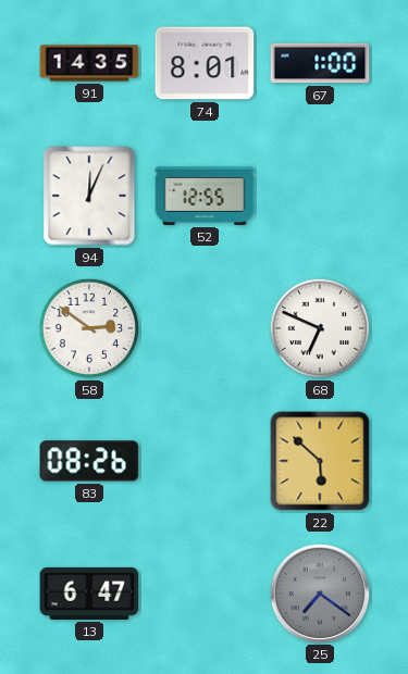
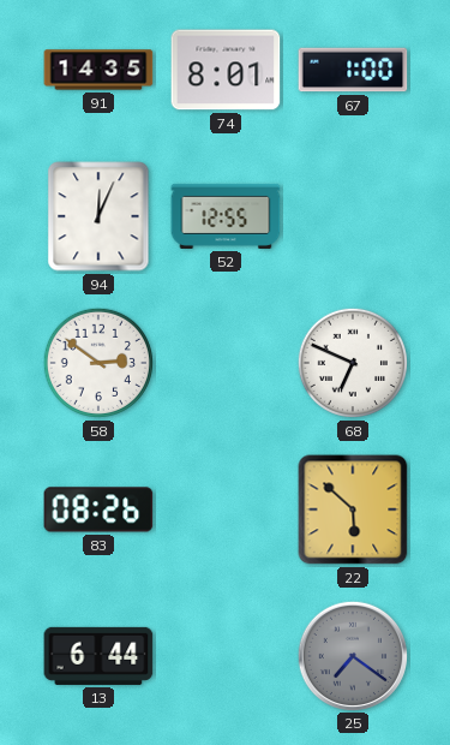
13: 6:47 -> 6:44 (98, 656)
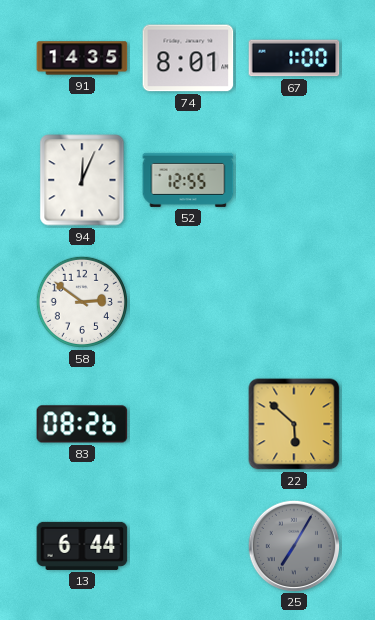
68: 6:49 -> none (353, 363)
25: 7:21 -> 7:05 (293, 545)
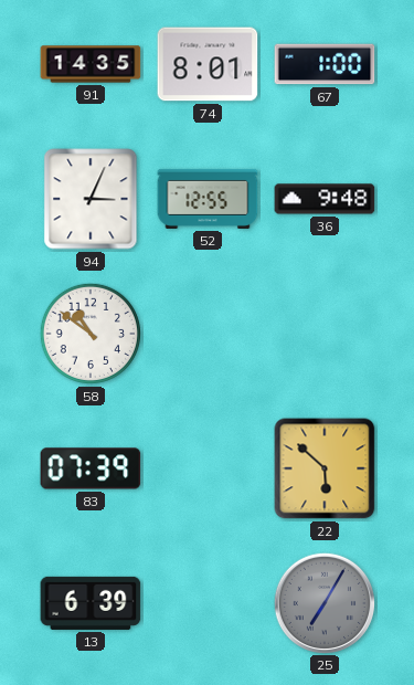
94: 12:04 -> 3:04 (91, 199)
36: none -> 9:48 (325, 199)
58: 2:51 -> 10:51 (91, 334)
83: 08:26 -> 07:39 (91, 468)
13: 6:44 -> 6:39 (91, 603)
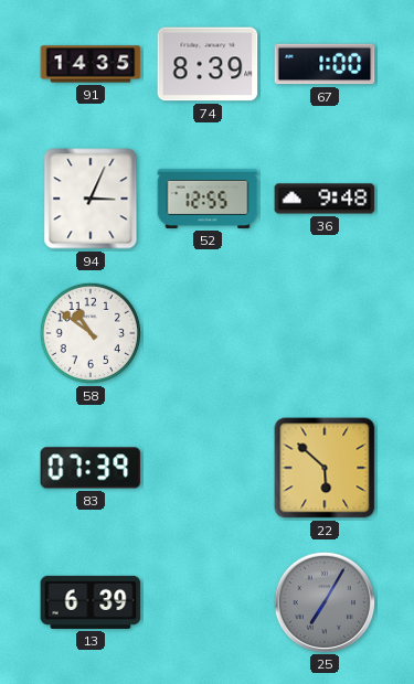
74: 8:01 -> 8:39 (208, 64)
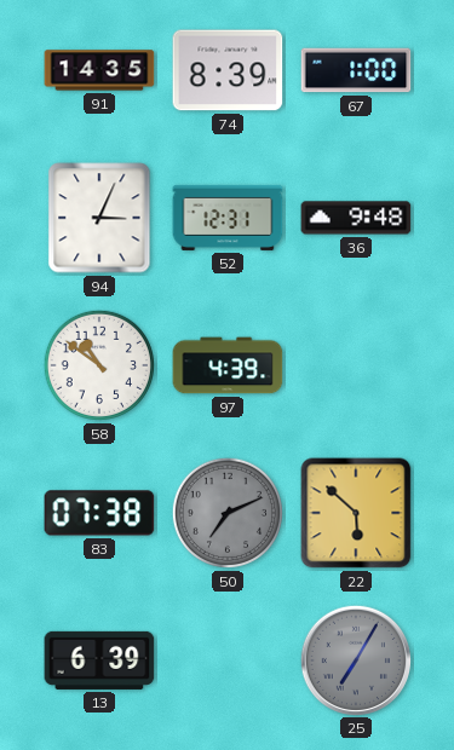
52: 12:55 -> 12:31 (228, 218)
97: none -> 4:39 (228, 365)
83: 07:39 -> 07:38 (99, 513)
50: none -> 7:11 (228, 513)
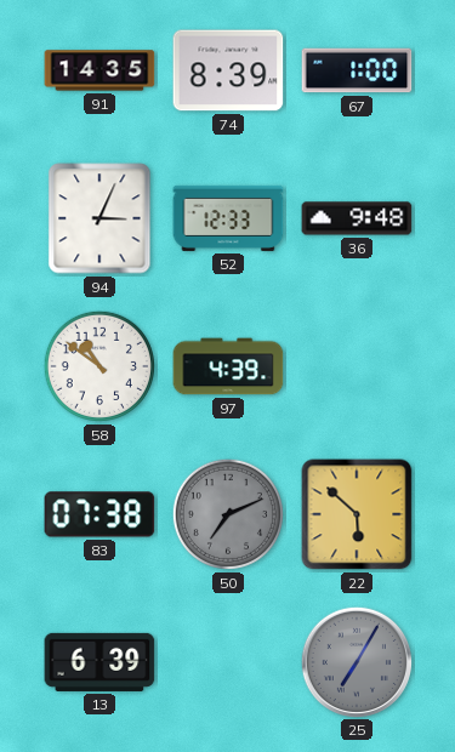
52: 12:31 -> 12:33 (228, 218)
